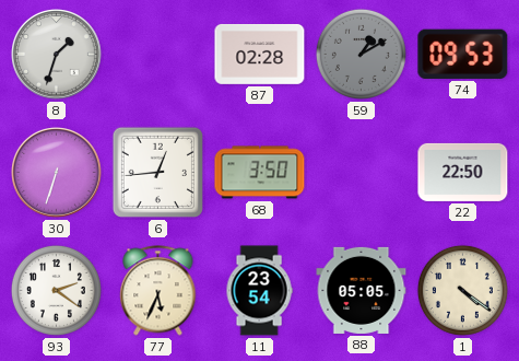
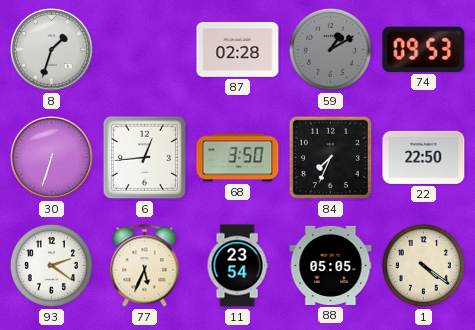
84: none -> 7:34 (330, 157)
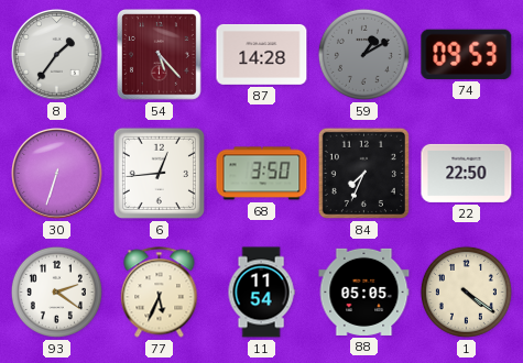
8: 1:33 -> 1:36 (57, 55)
54: none -> 5:23 (159, 55)
87: 02:28 -> 14:28 (262, 54)
11: 23:54 -> 11:54 (261, 293)
